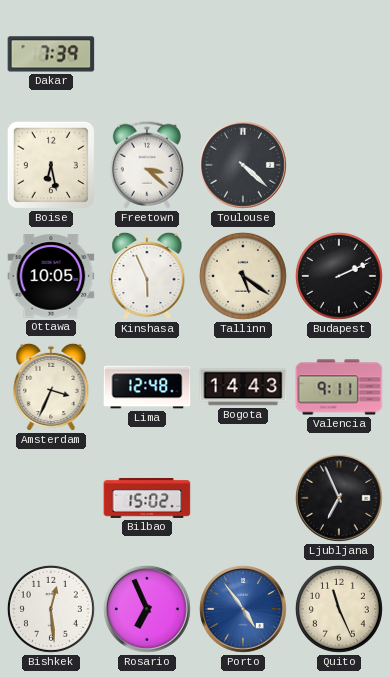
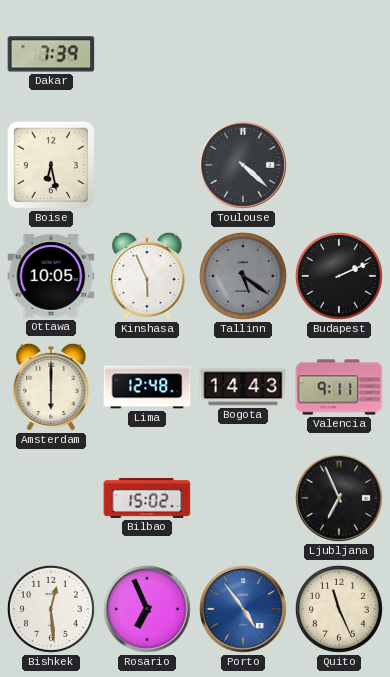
Freetown: 3:22 -> none (147, 165)
Tallinn dial: cream -> grey (243, 276)
Amsterdam: 3:34 -> 6:00 (51, 387)
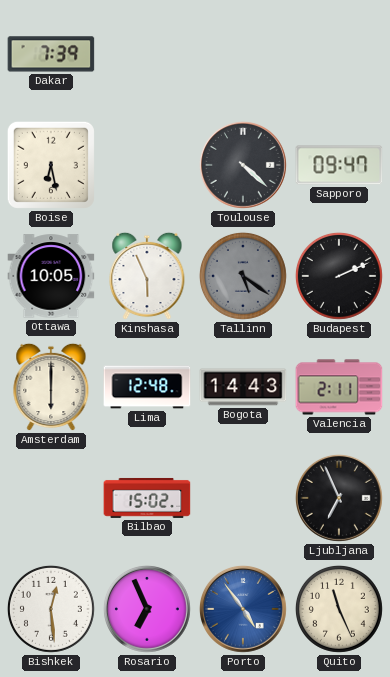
Sapporo: none -> 09:47 (339, 165)
Valencia: 9:11 -> 2:11 (339, 387)
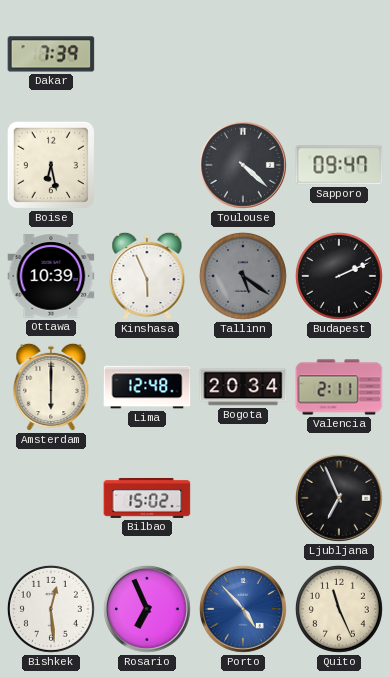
Ottawa: 10:05 -> 10:39 (51, 276)
Bogota: 14:43 -> 20:34 (243, 387)
Porto: 4:54 -> 4:53 (243, 609)
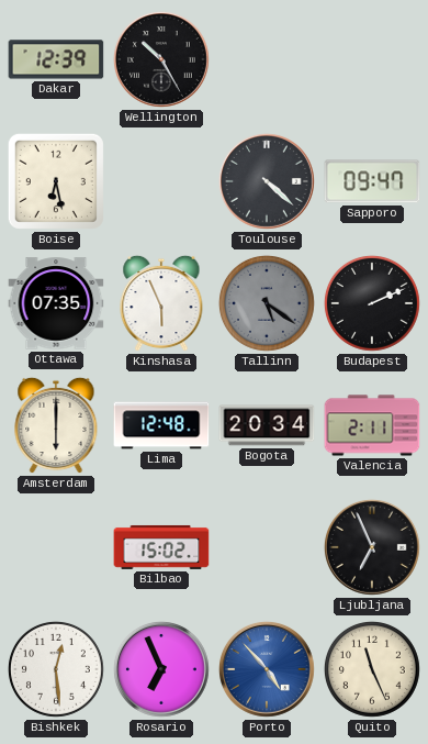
Dakar: 7:39 -> 12:39 (56, 59)
Wellington: none -> 10:25 (161, 59)
Ottawa: 10:39 -> 07:35 (56, 303)
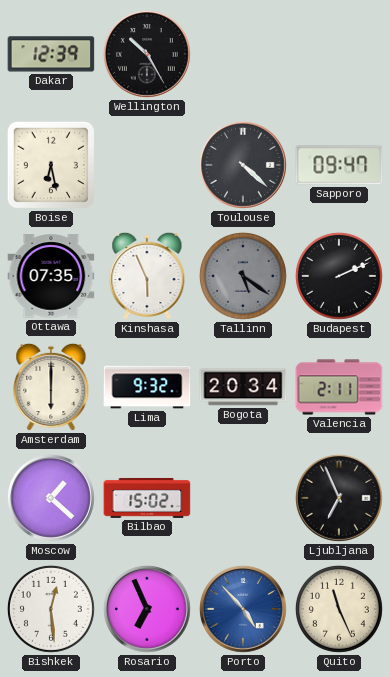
Lima: 12:48 -> 9:32 (147, 387)
Moscow: none -> 1:22 (51, 498)
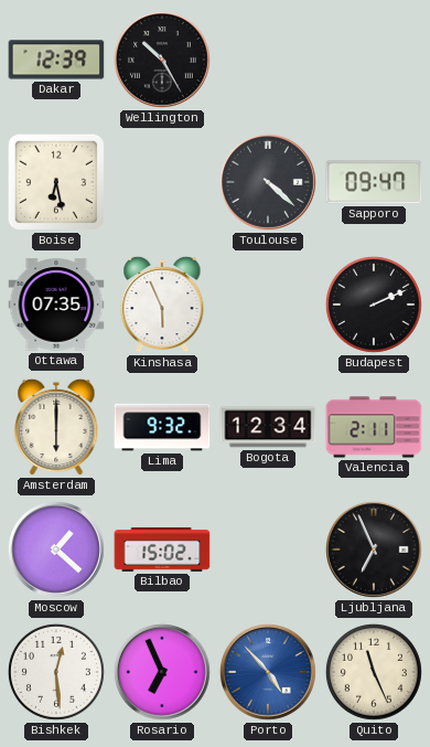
Tallinn: 5:21 -> none (243, 276)
Bogota: 20:34 -> 12:34 (268, 427)
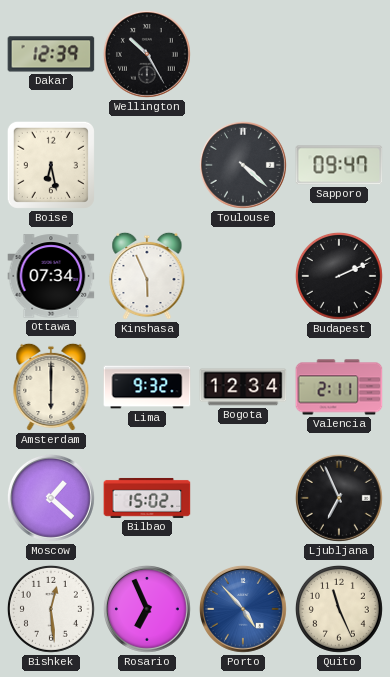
Ottawa: 07:35 -> 07:34 (51, 276)
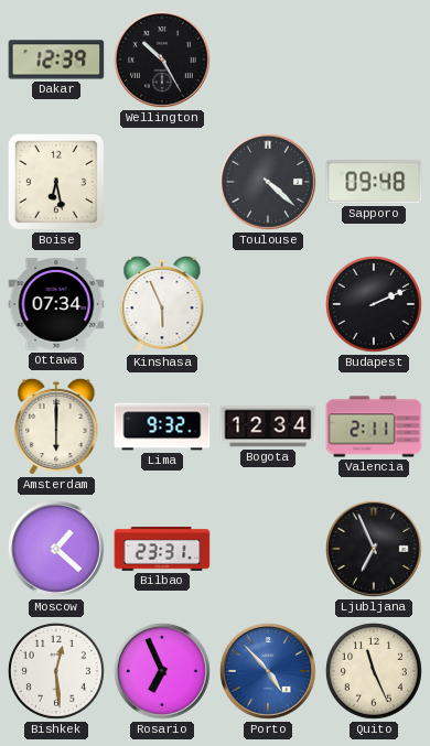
Sapporo: 09:47 -> 09:48 (374, 182)
Bilbao: 15:02 -> 23:31 (162, 549)
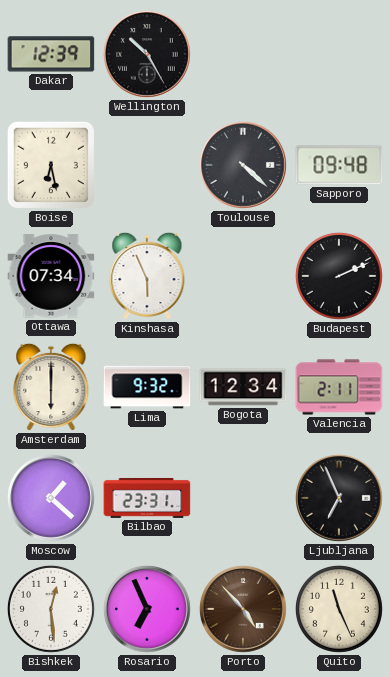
Porto dial: blue -> brown (243, 609)
